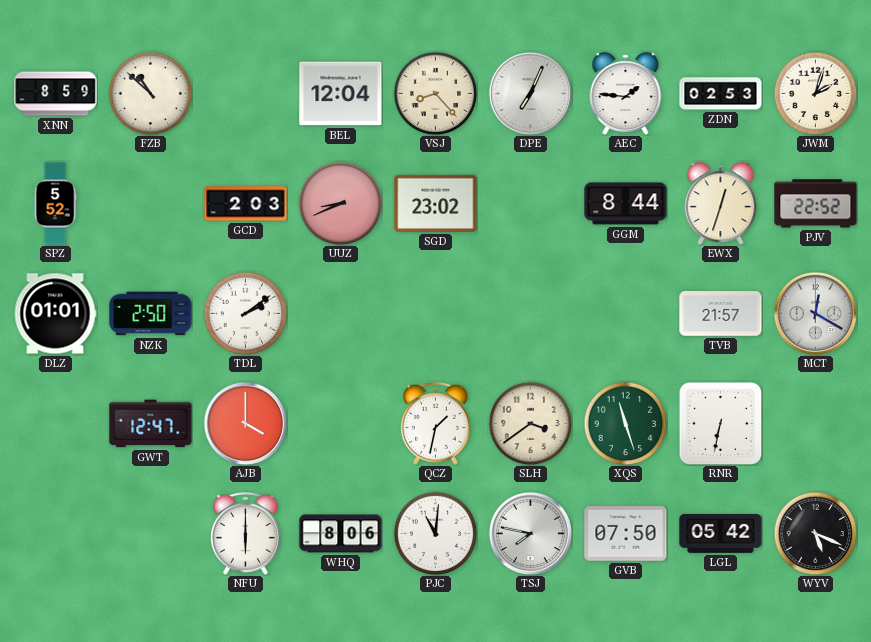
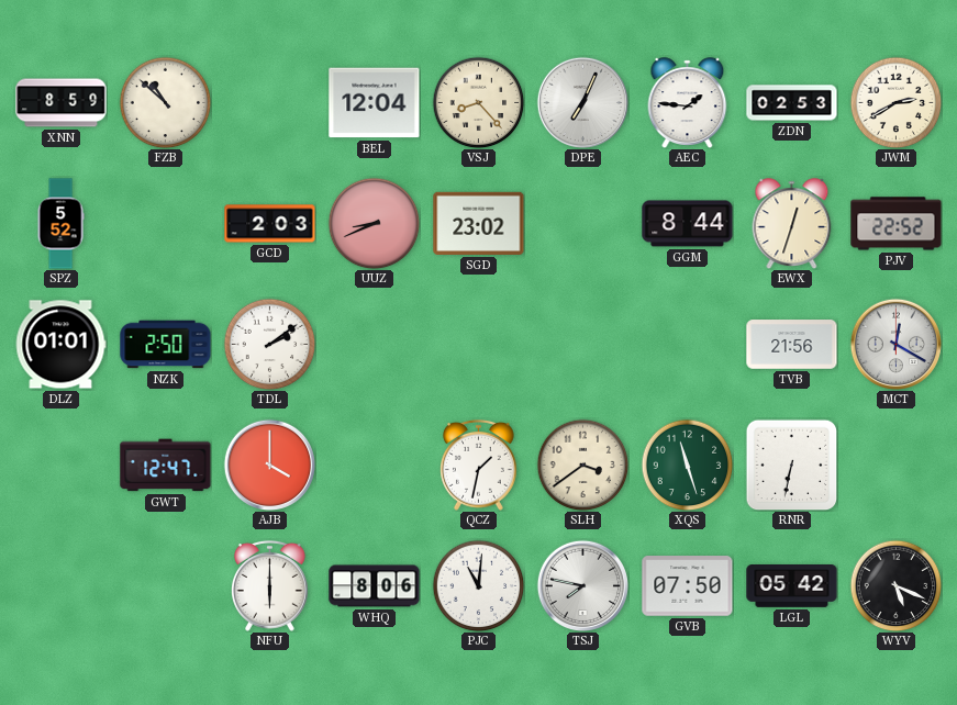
JWM: 2:03 -> 2:40 (895, 102)
TVB: 21:57 -> 21:56 (792, 345)
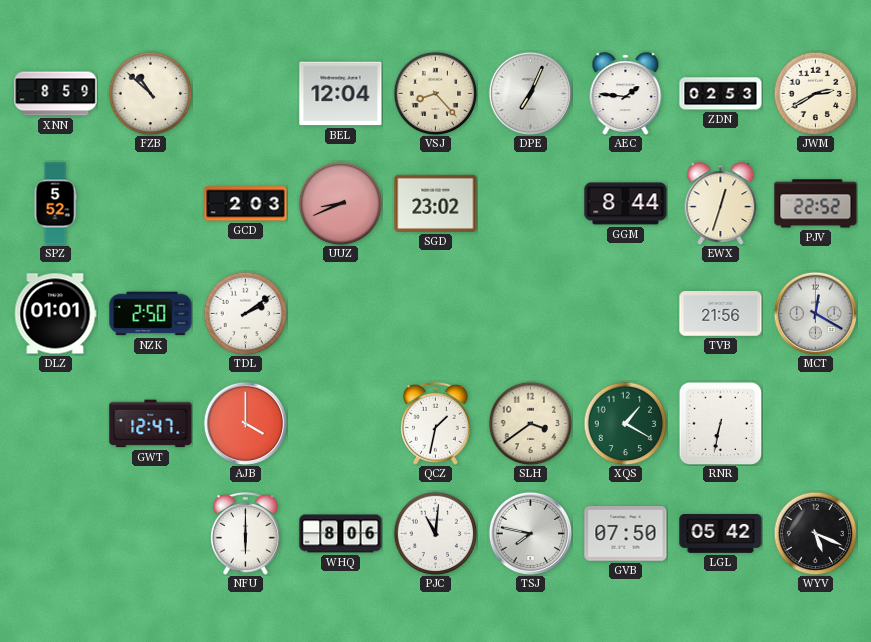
XQS: 11:27 -> 1:20 (625, 423)
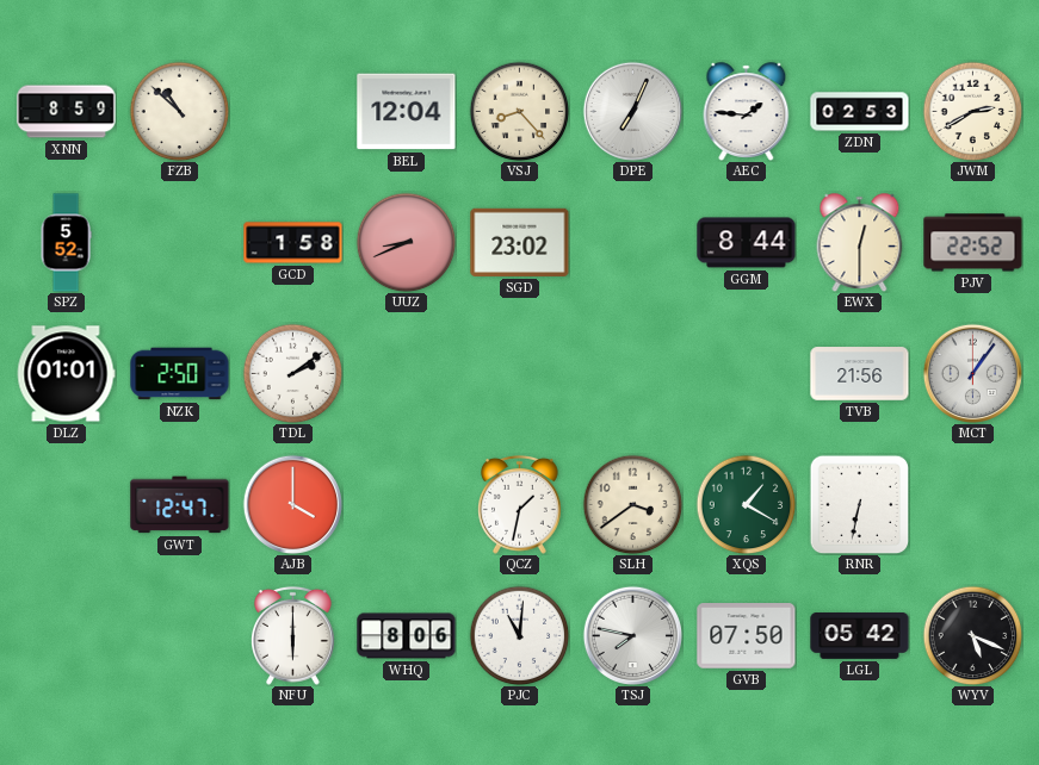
GCD: 2:03 -> 1:58 (293, 243)
EWX: 12:33 -> 12:30 (860, 242)
MCT: 12:20 -> 1:06 (972, 373)
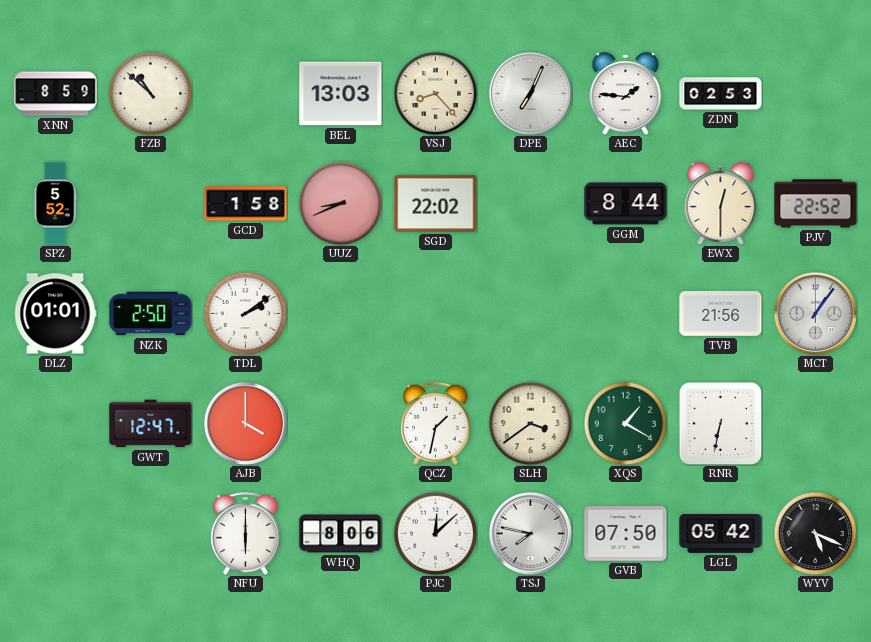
BEL: 12:04 -> 13:03 (341, 94)
JWM: 2:40 -> none (972, 111)
SGD: 23:02 -> 22:02 (436, 203)
PJC: 11:01 -> 12:08 (435, 533)
